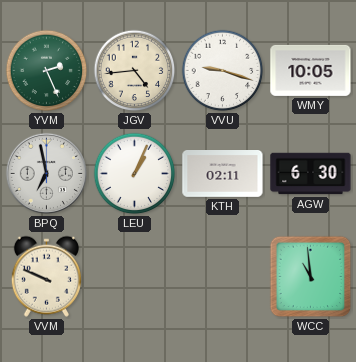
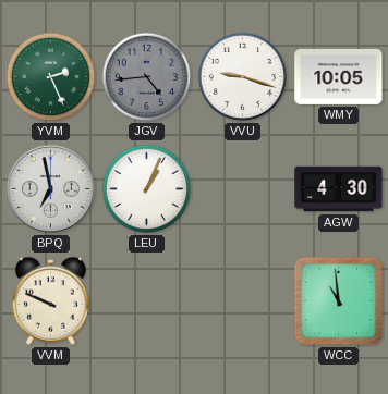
JGV dial: cream -> grey (147, 77)
KTH: 02:11 -> none (223, 174)
AGW: 6:30 -> 4:30 (339, 189)
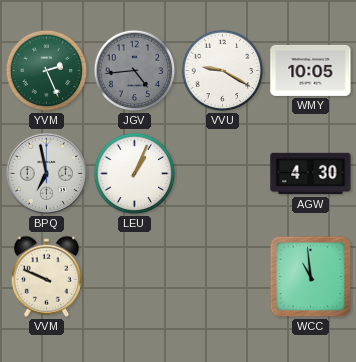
VVU: 9:18 -> 9:20 (223, 71)
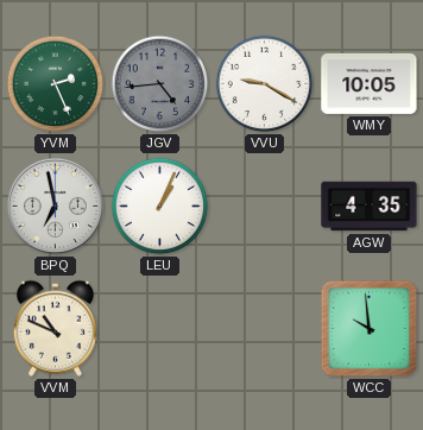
AGW: 4:30 -> 4:35 (370, 207)
VVM: 9:49 -> 10:49 (55, 328)
WCC: 10:59 -> 9:59 (370, 329)
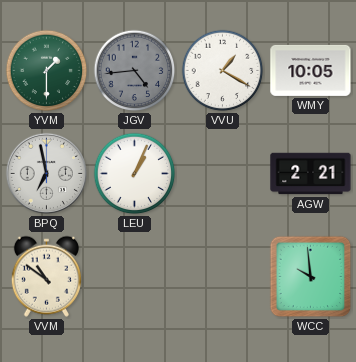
YVM: 2:26 -> 1:30 (47, 71)
VVU: 9:20 -> 1:20 (223, 71)
AGW: 4:35 -> 2:21 (311, 174)
VVM: 10:49 -> 10:51 (46, 276)
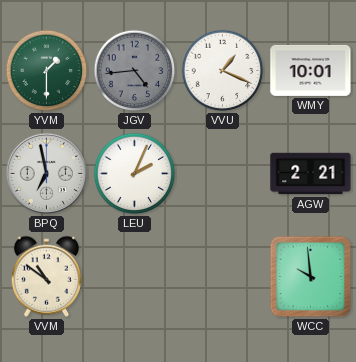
VVU: 1:20 -> 1:19 (223, 71)
WMY: 10:05 -> 10:01 (311, 70)
LEU: 1:04 -> 2:04 (135, 174)
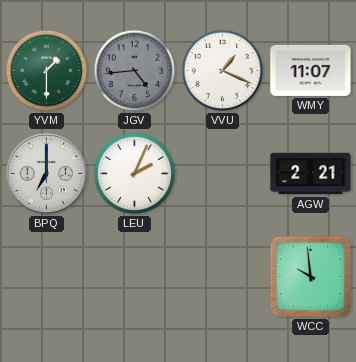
WMY: 10:01 -> 11:07 (311, 70)
BPQ: 6:58 -> 7:00 (46, 173)
VVM: 10:51 -> none (46, 276)
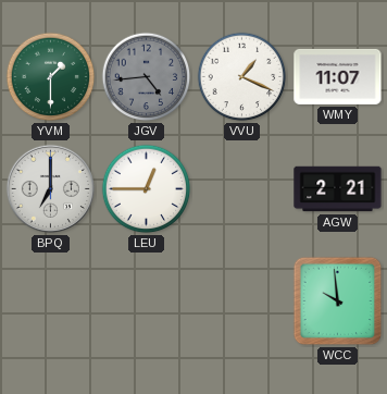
LEU: 2:04 -> 12:45 (147, 189)
